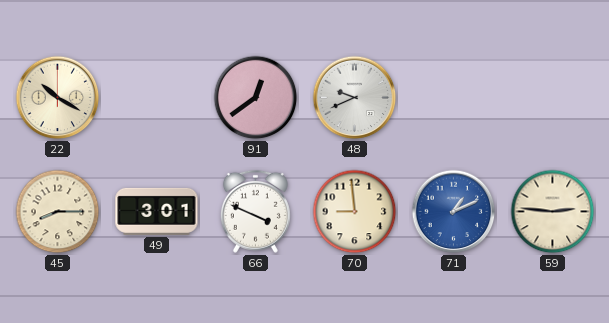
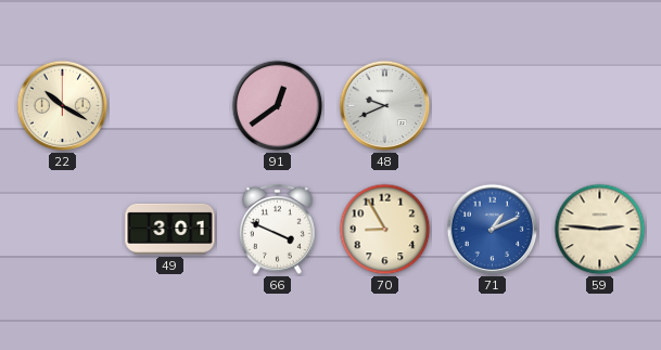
45: 8:15 -> none (58, 212)
70: 8:59 -> 8:55 (385, 230)
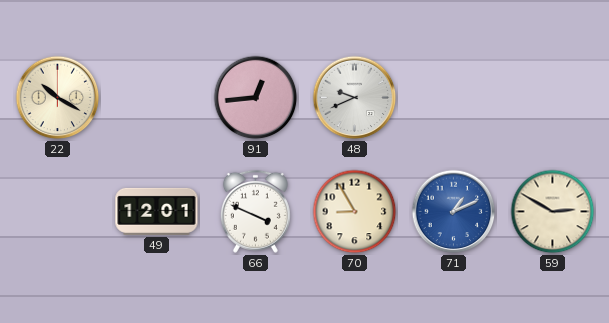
91: 12:39 -> 12:44 (256, 98)
49: 3:01 -> 12:01 (157, 211)
59: 2:46 -> 2:50 (553, 212)
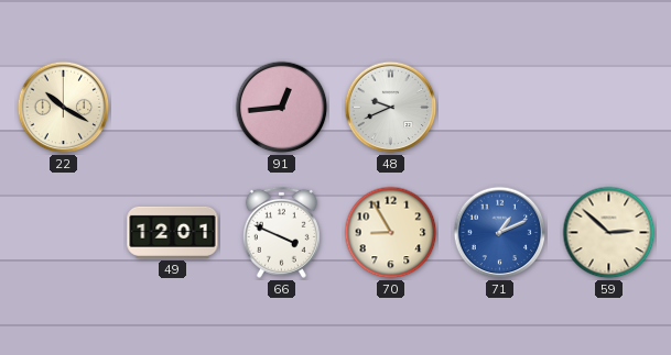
59: 2:50 -> 2:52 (609, 233)
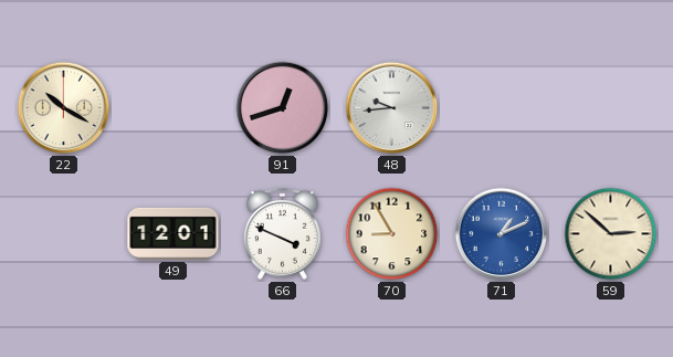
91: 12:44 -> 12:42 (283, 108)
48: 9:41 -> 9:44 (392, 108)
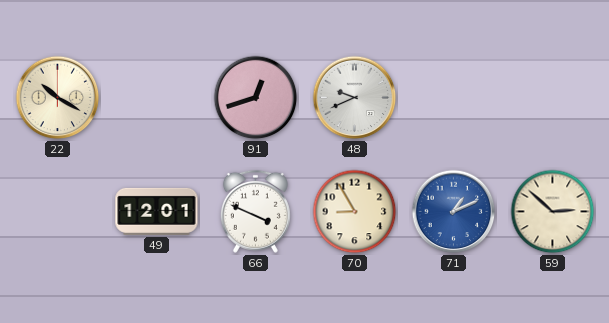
48: 9:44 -> 9:41 (355, 98)
